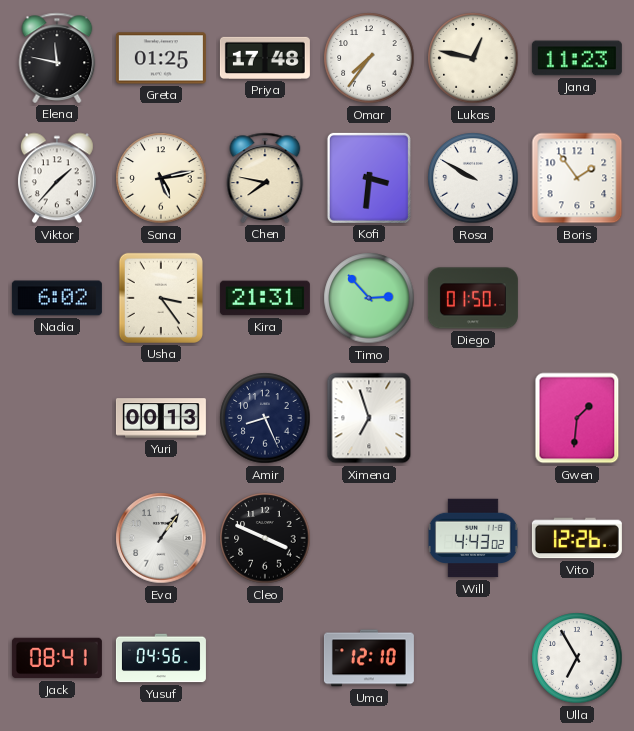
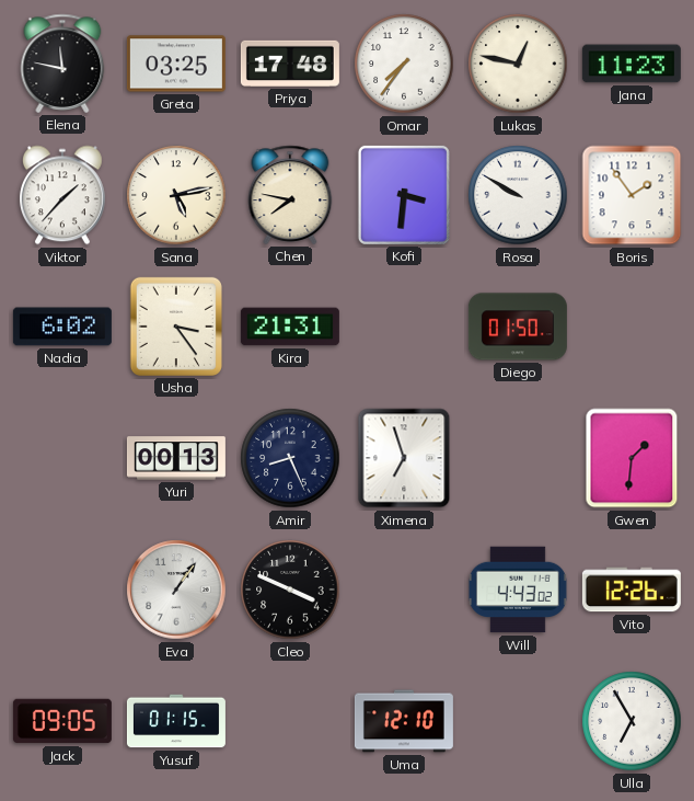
Greta: 01:25 -> 03:25 (176, 64)
Timo: 2:53 -> none (369, 298)
Jack: 08:41 -> 09:05 (62, 721)
Yusuf: 04:56 -> 01:15 (176, 721)
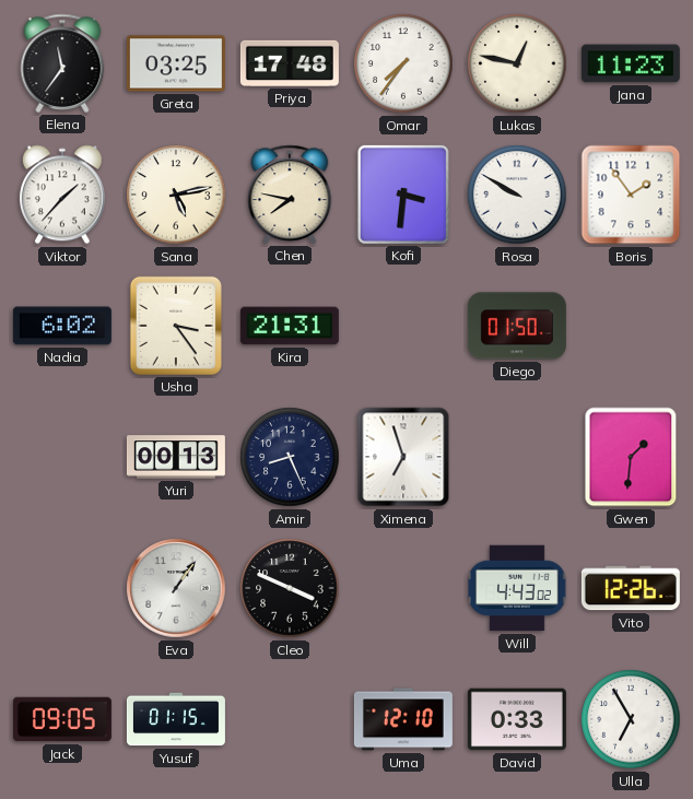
Elena: 11:47 -> 11:36 (62, 63)
David: none -> 0:33 (517, 719)
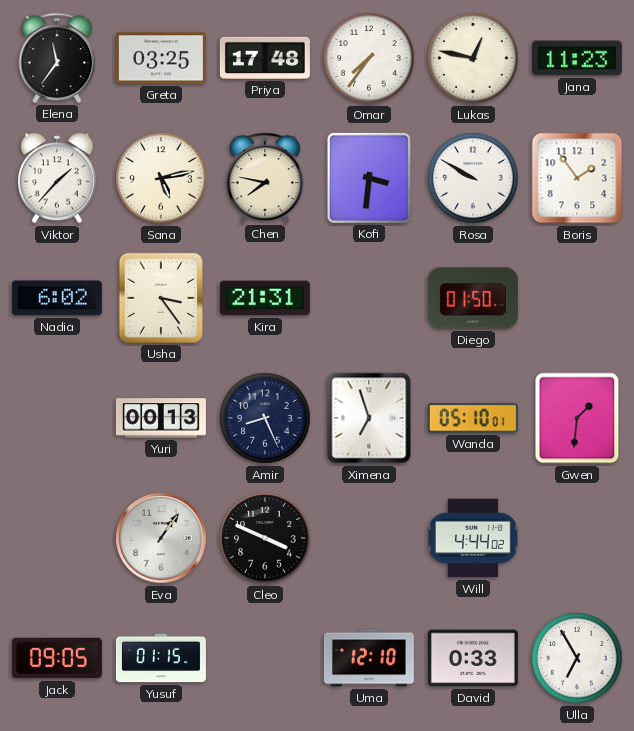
Wanda: none -> 05:10 (473, 418)
Will: 4:43 -> 4:44 (473, 538)
Vito: 12:26 -> none (631, 588)
